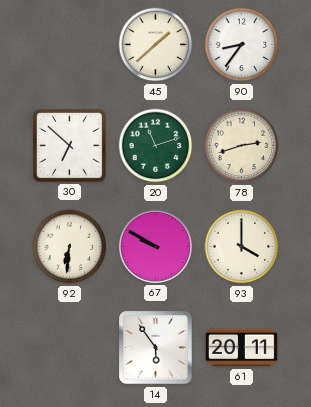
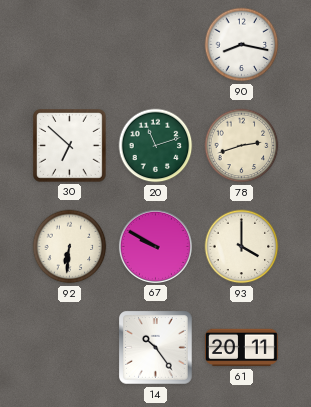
45: 1:38 -> none (156, 45)
90: 8:36 -> 8:17 (242, 45)
14: 5:54 -> 10:24 (156, 348)
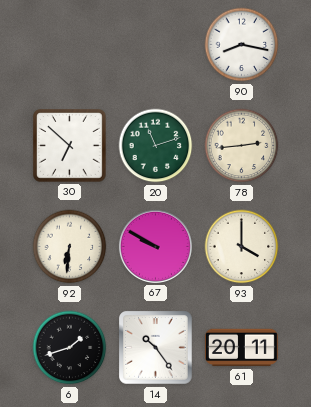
78: 2:42 -> 2:44 (242, 146)
6: none -> 1:42 (70, 348)
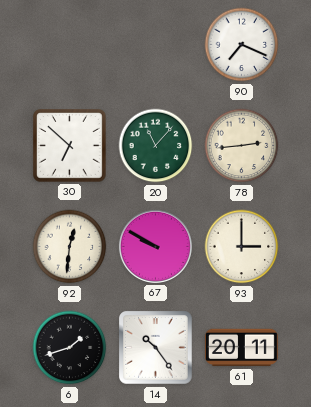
90: 8:17 -> 7:19 (242, 45)
20: 11:12 -> 11:07 (156, 146)
92: 6:31 -> 12:31 (70, 247)
93: 4:00 -> 3:00 (242, 247)
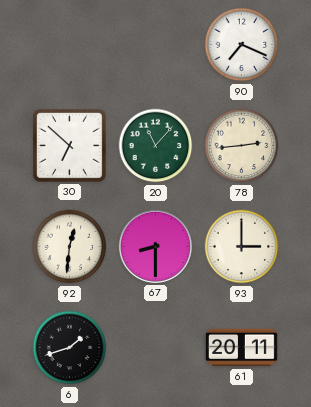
67: 9:50 -> 8:30 (155, 246)
14: 10:24 -> none (156, 348)
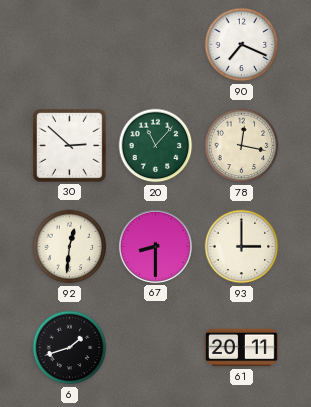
30: 6:52 -> 2:52 (70, 146)
78: 2:44 -> 12:17 (242, 146)
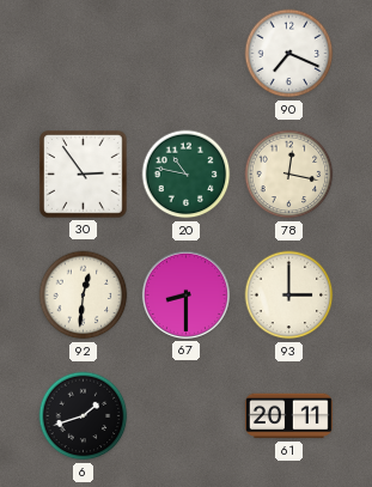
30: 2:52 -> 2:54 (84, 175)
20: 11:07 -> 10:47 (187, 175)
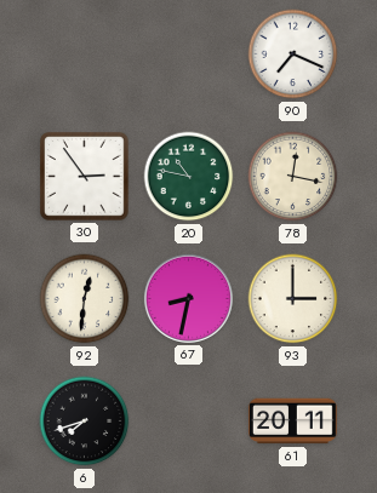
67: 8:30 -> 8:32 (188, 298)
6: 1:42 -> 7:42 (85, 422)
